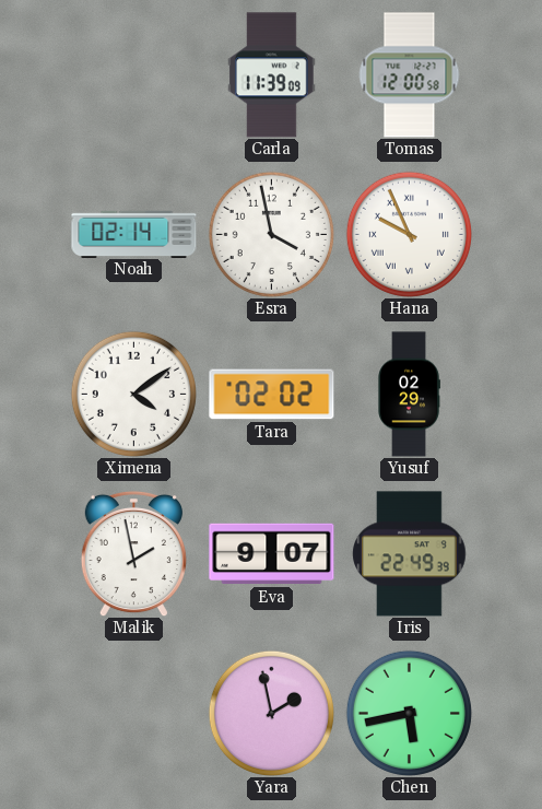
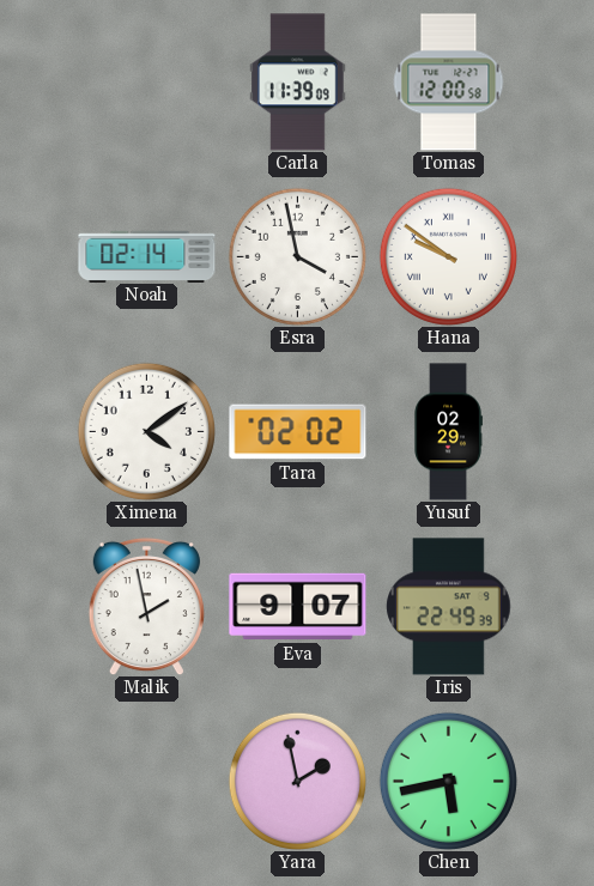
Hana: 9:56 -> 9:51 (448, 256)
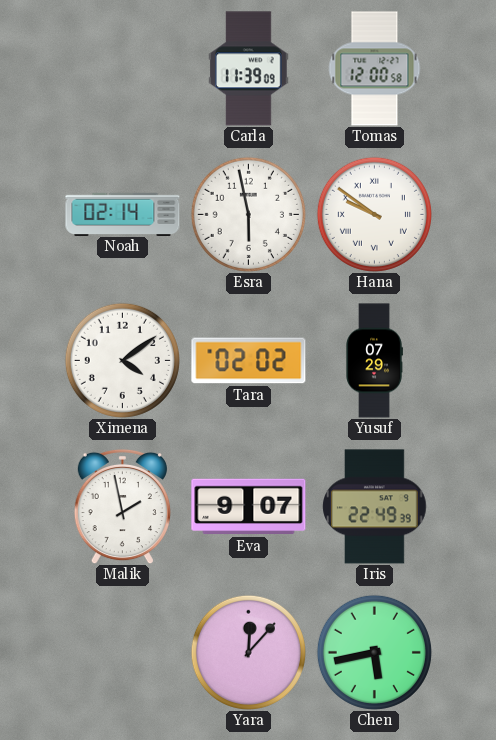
Esra: 3:58 -> 5:58 (248, 214)
Yusuf: 02:29 -> 07:29 (374, 361)
Yara: 1:58 -> 12:07 (248, 652)
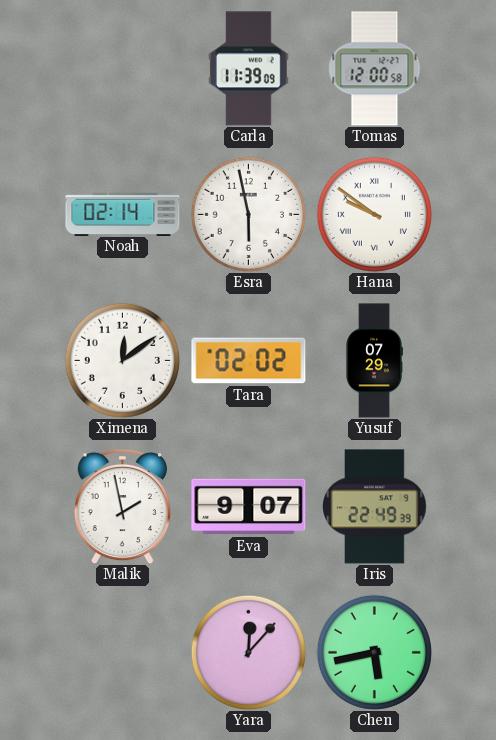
Ximena: 4:09 -> 12:09 (122, 360)
